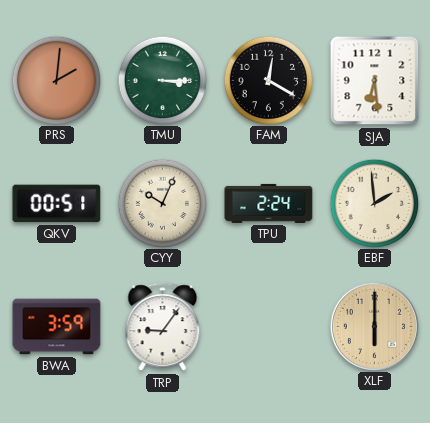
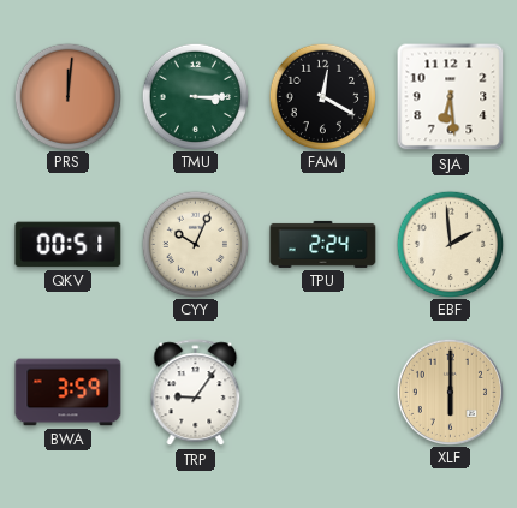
PRS: 2:01 -> 12:01 (67, 96)
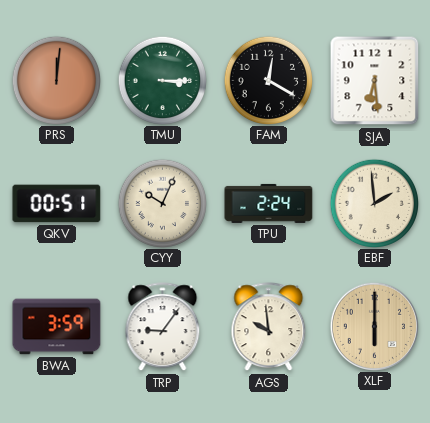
AGS: none -> 9:59 (269, 327)
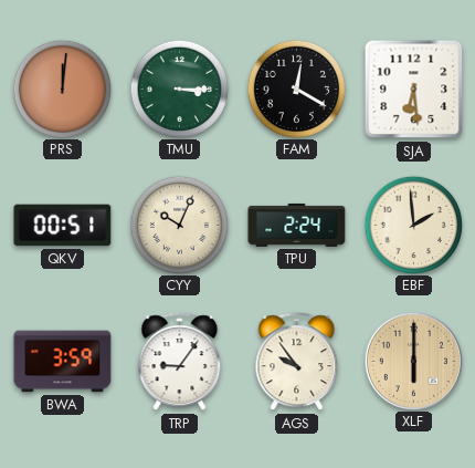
AGS: 9:59 -> 9:54 (297, 362)
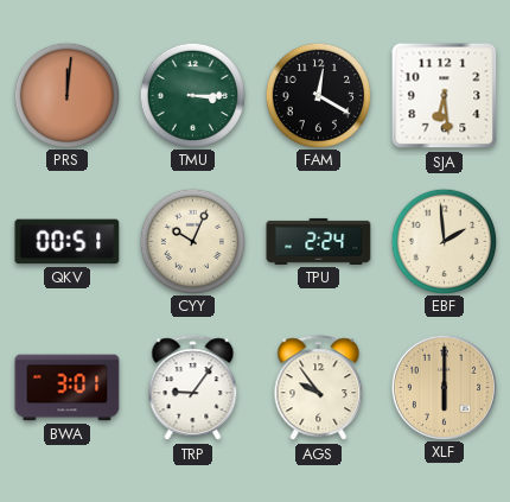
BWA: 3:59 -> 3:01 (68, 388)
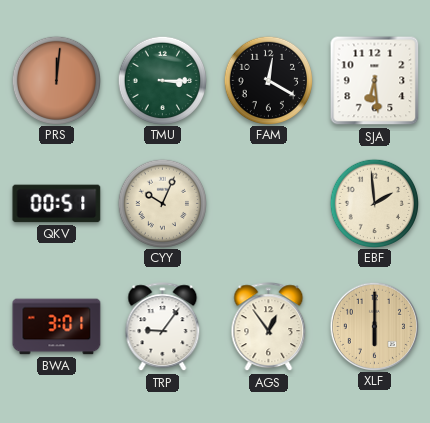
TPU: 2:24 -> none (319, 241)
AGS: 9:54 -> 12:54 (269, 327)
